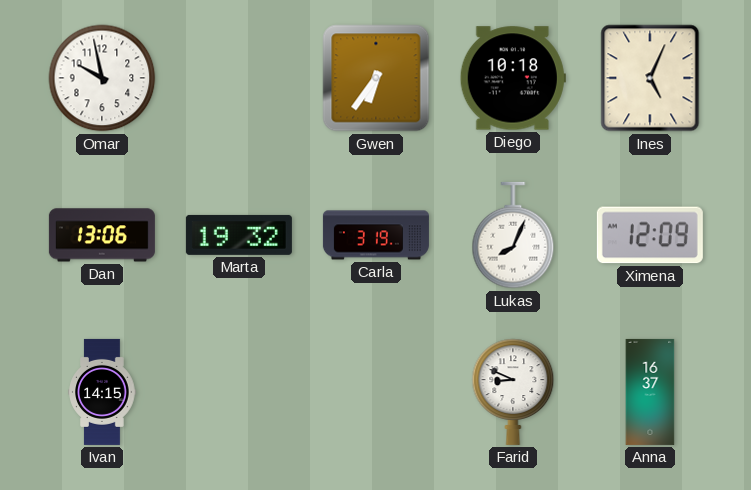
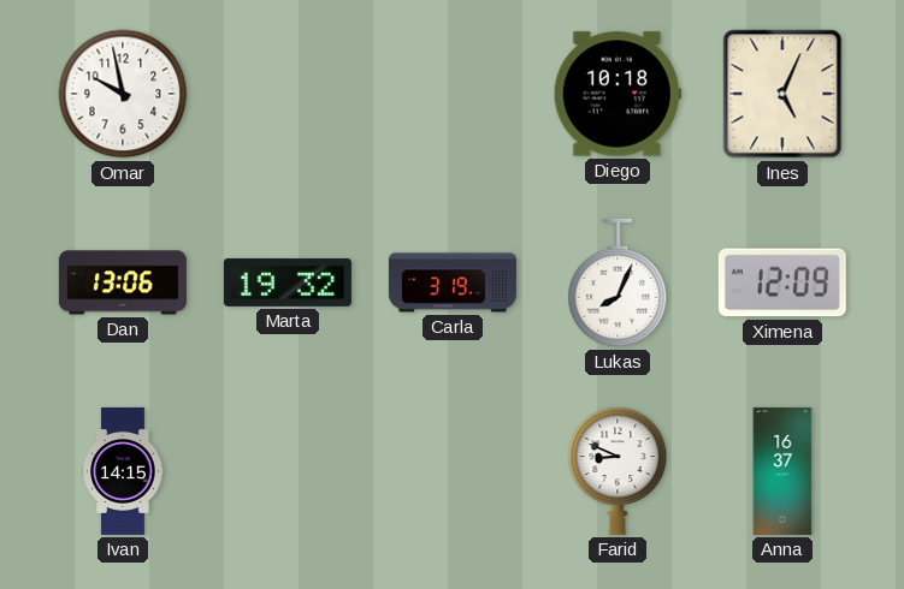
Gwen: 6:36 -> none (376, 78)
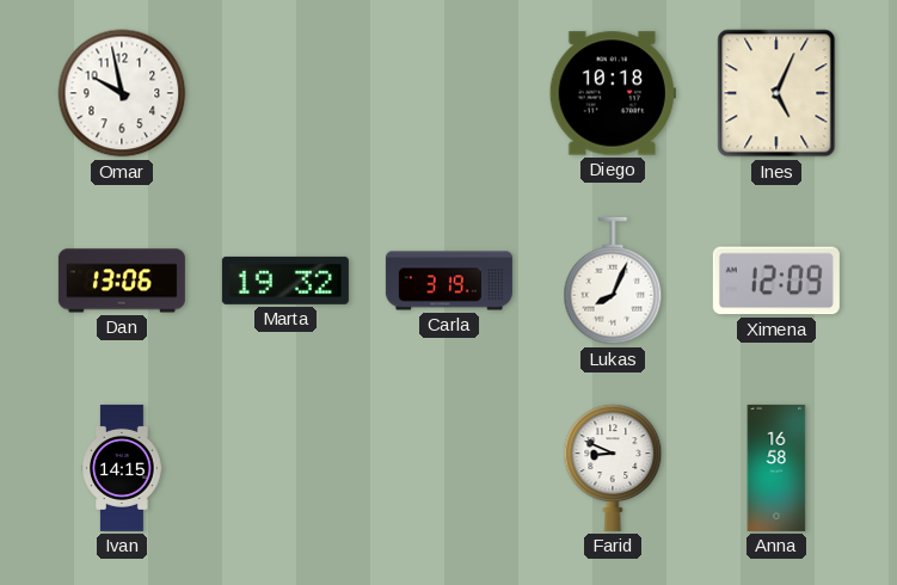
Anna: 16:37 -> 16:58 (776, 468)
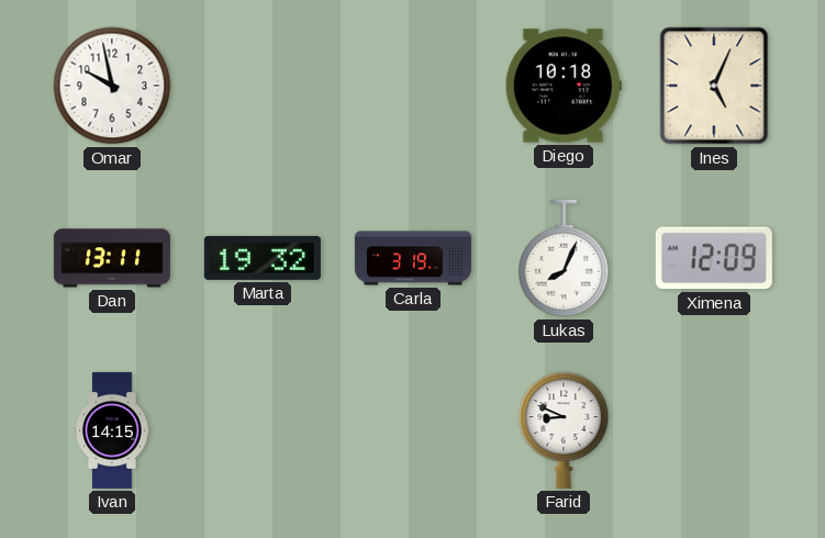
Dan: 13:06 -> 13:11 (112, 258)
Anna: 16:58 -> none (776, 468)
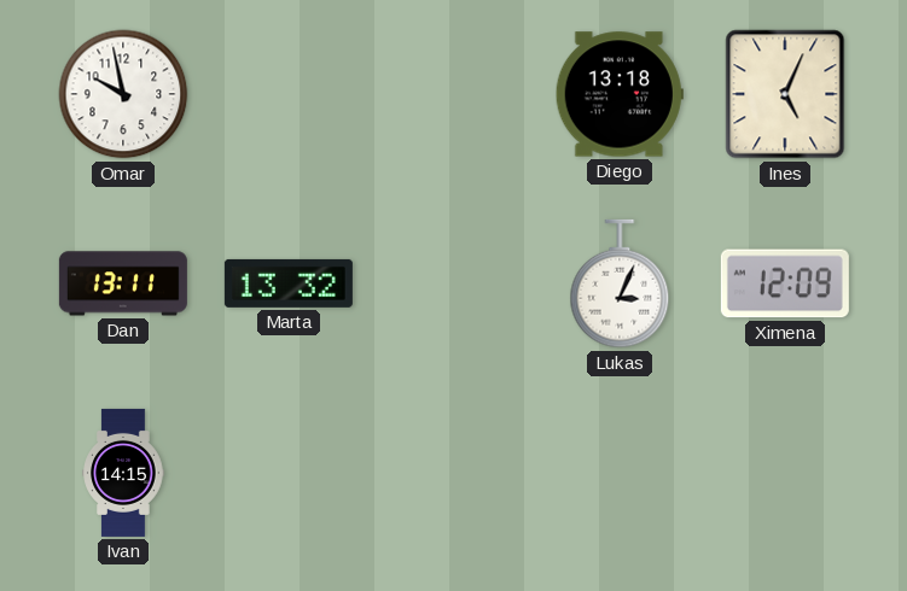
Diego: 10:18 -> 13:18 (620, 94)
Marta: 19:32 -> 13:32 (289, 283)
Carla: 3:19 -> none (413, 258)
Lukas: 8:04 -> 3:04 (620, 283)
Farid: 8:49 -> none (564, 430)
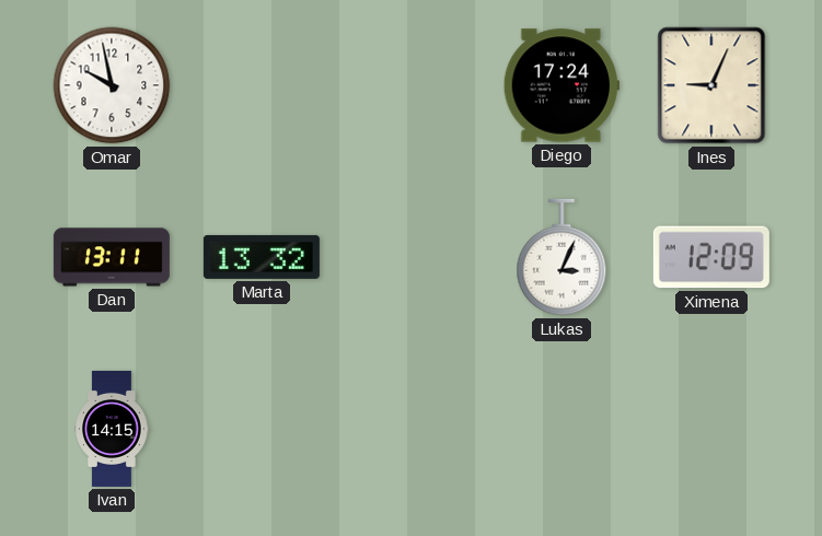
Diego: 13:18 -> 17:24 (561, 85)
Ines: 5:04 -> 9:04 (711, 85)
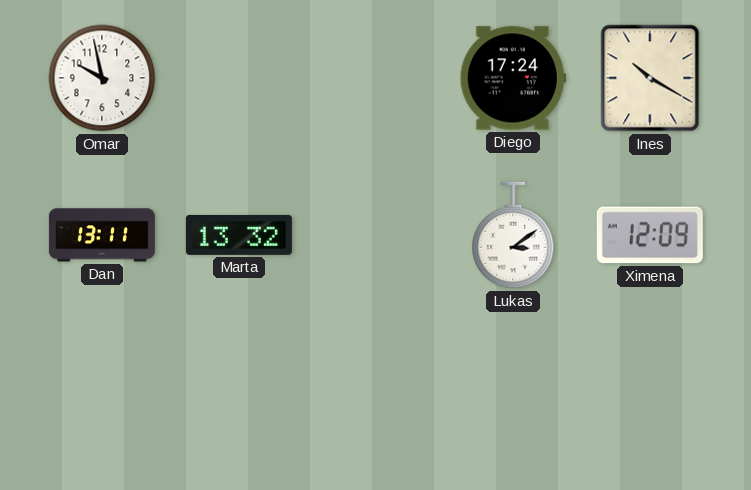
Ines: 9:04 -> 10:20 (650, 78)
Lukas: 3:04 -> 3:09 (513, 235)
Ivan: 14:15 -> none (112, 429)
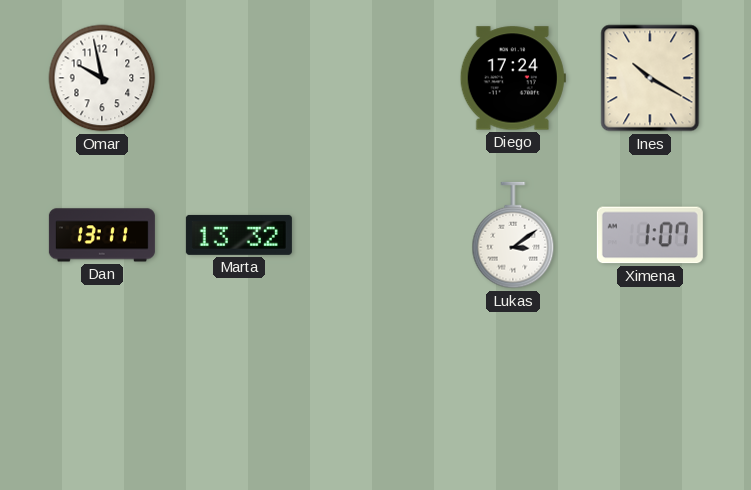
Ximena: 12:09 -> 1:07 (650, 235)
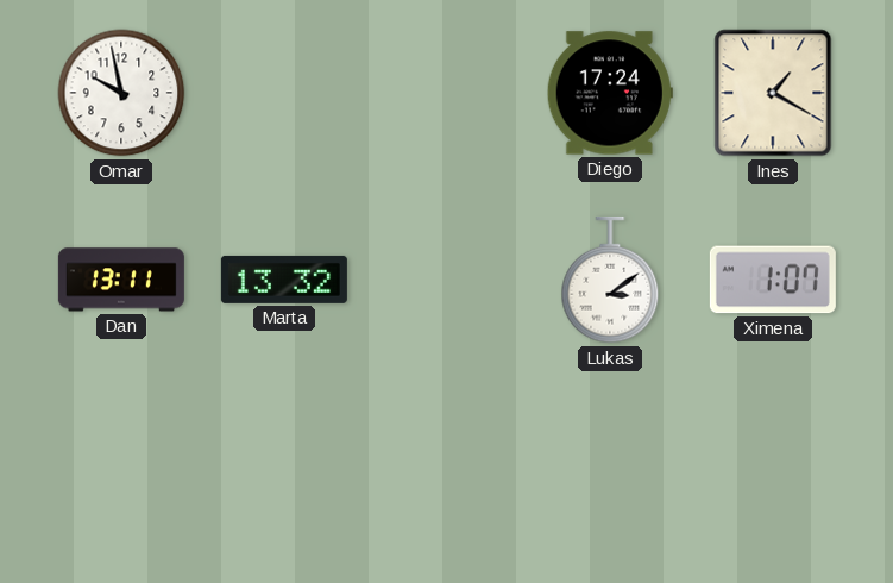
Ines: 10:20 -> 1:20 (773, 93)
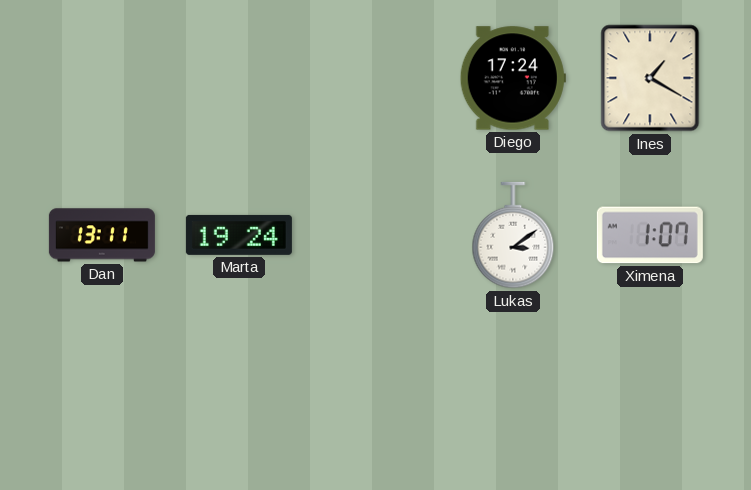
Omar: 9:58 -> none (121, 93)
Marta: 13:32 -> 19:24 (239, 235)
